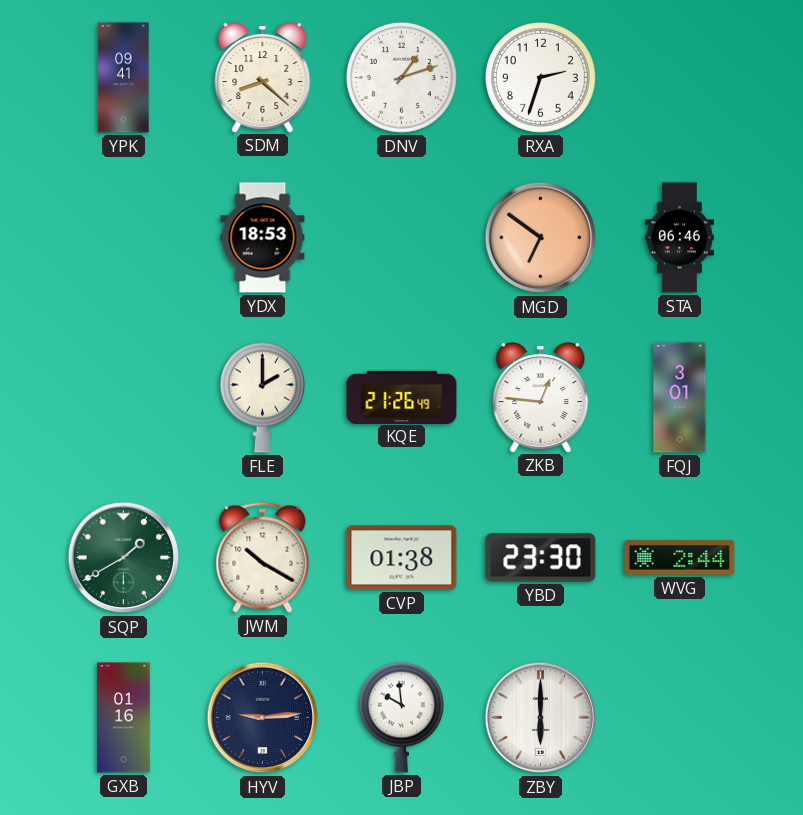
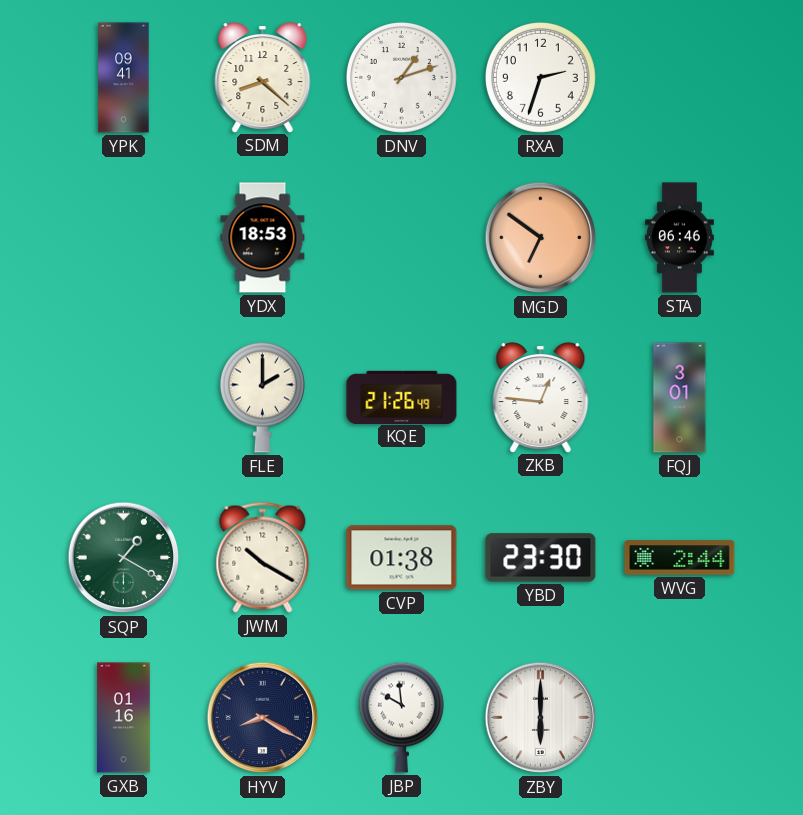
SQP: 1:40 -> 1:20 (124, 558)
HYV: 9:14 -> 8:20 (263, 718)
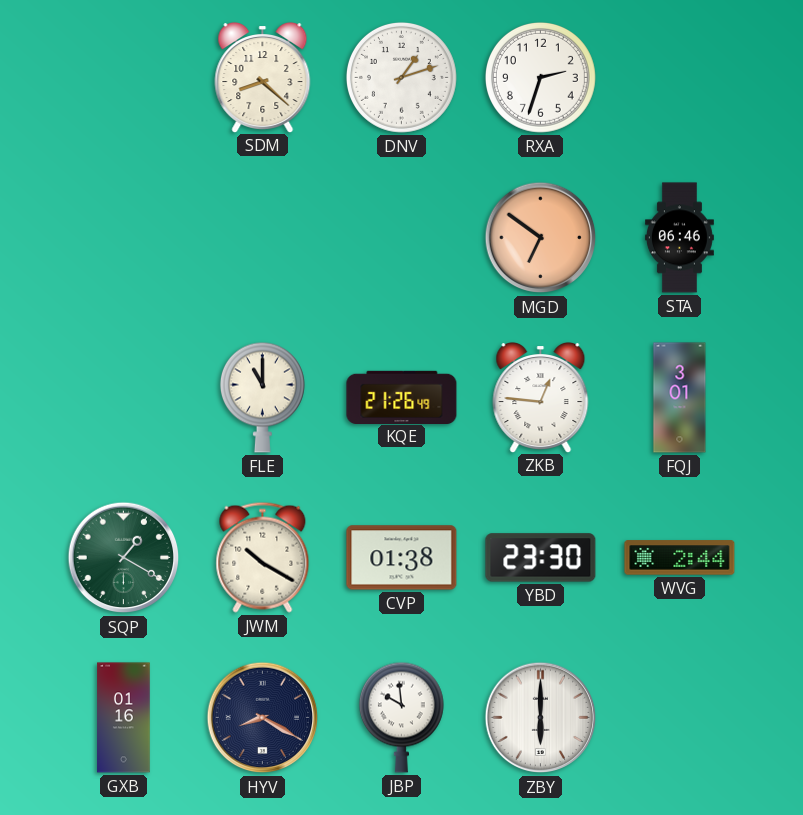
YPK: 09:41 -> none (124, 78)
YDX: 18:53 -> none (263, 238)
FLE: 2:00 -> 11:00 (262, 397)
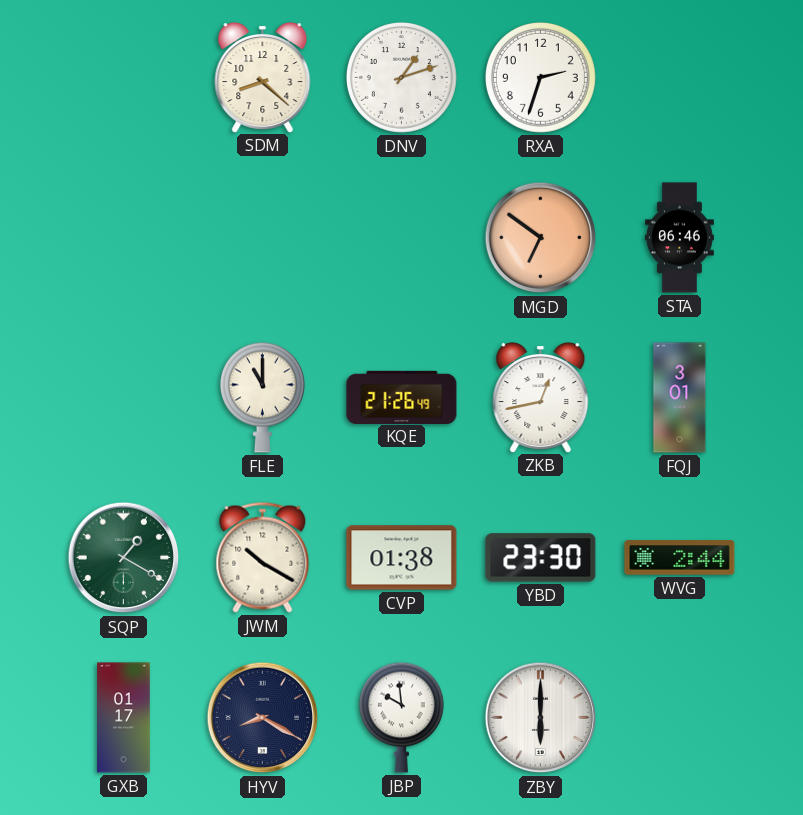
ZKB: 12:46 -> 12:43 (541, 398)
GXB: 01:16 -> 01:17 (124, 718)
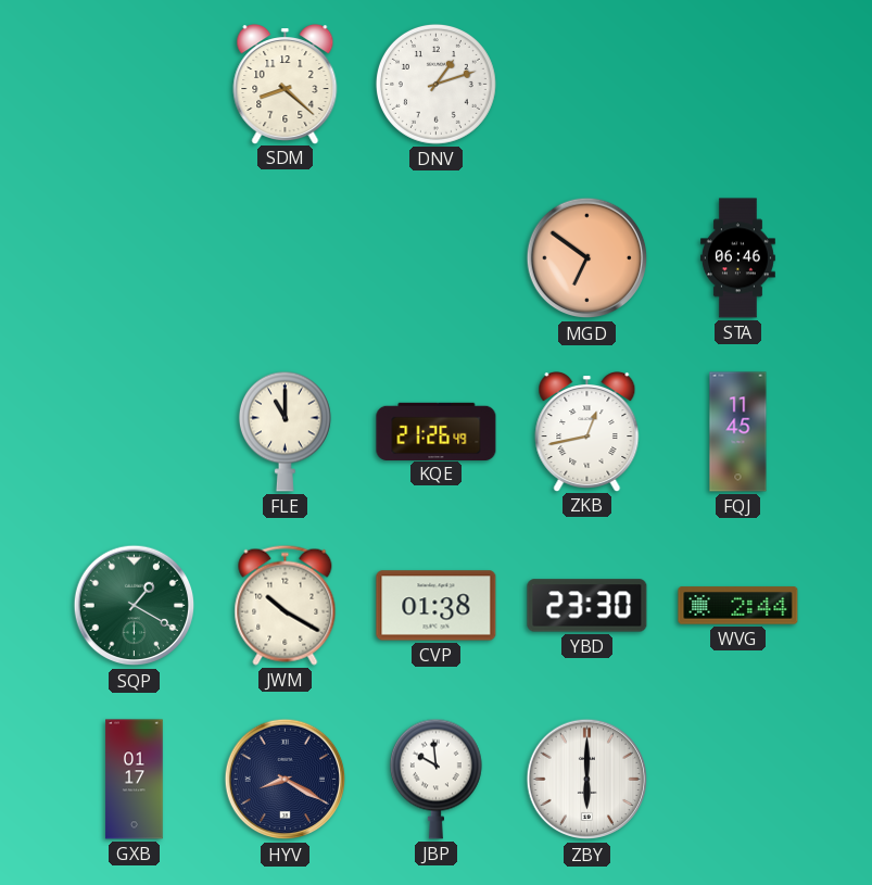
RXA: 2:33 -> none (540, 77)
FQJ: 3:01 -> 11:45 (738, 432)
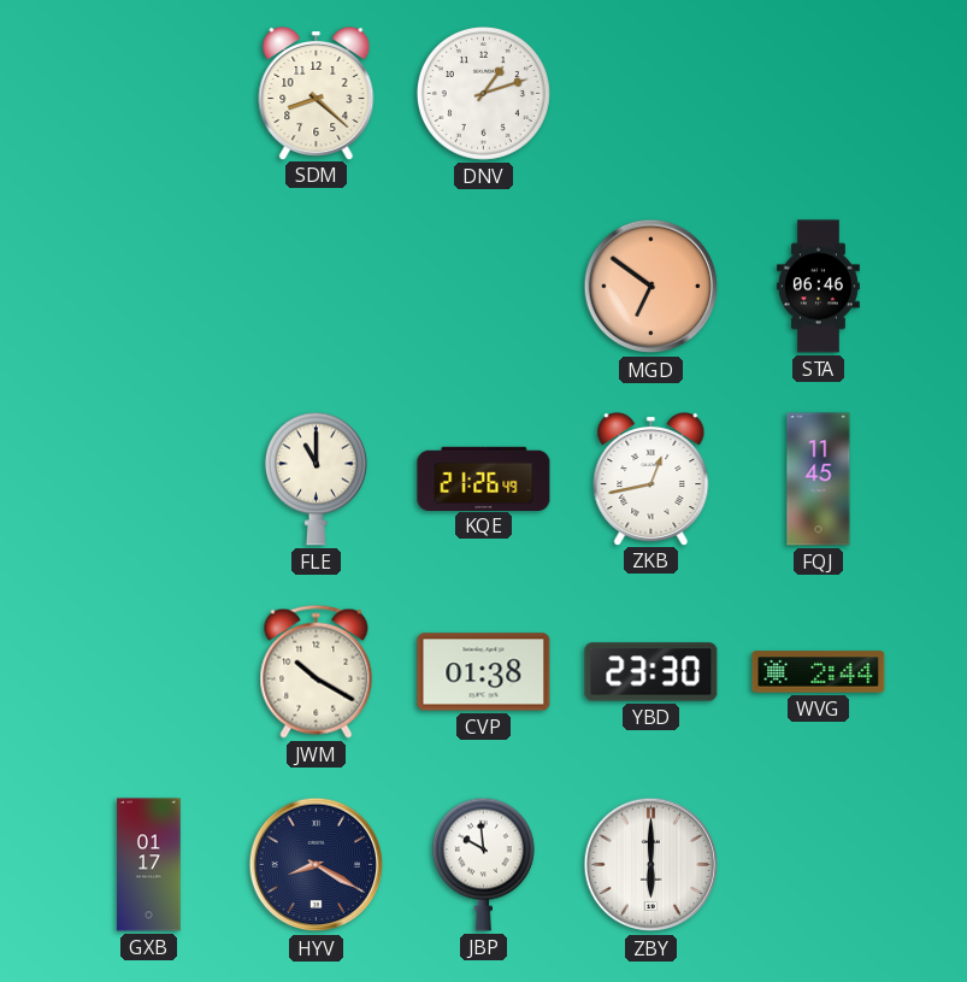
SQP: 1:20 -> none (135, 606)
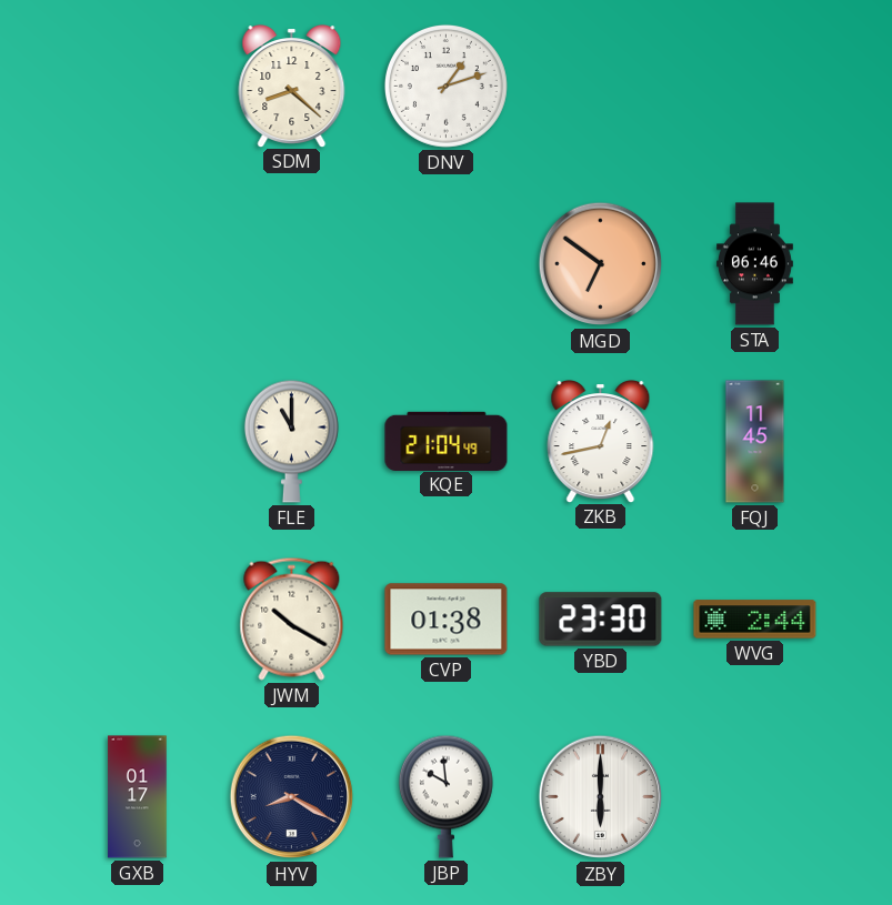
KQE: 21:26 -> 21:04 (447, 441)
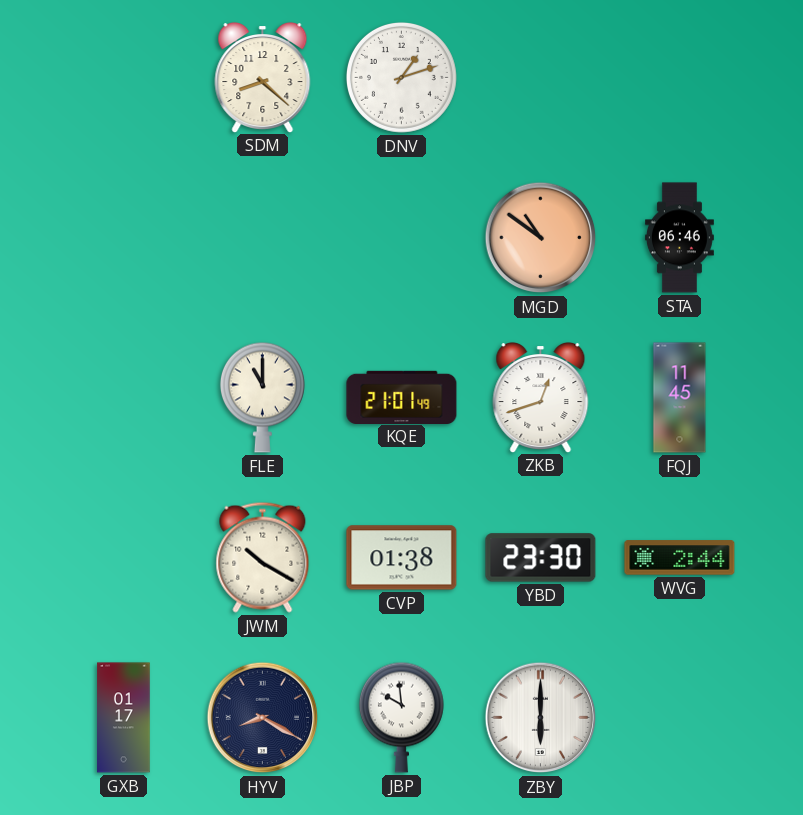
MGD: 6:51 -> 10:51 (541, 238)
KQE: 21:04 -> 21:01 (402, 397)
ZKB: 12:43 -> 12:42 (541, 398)
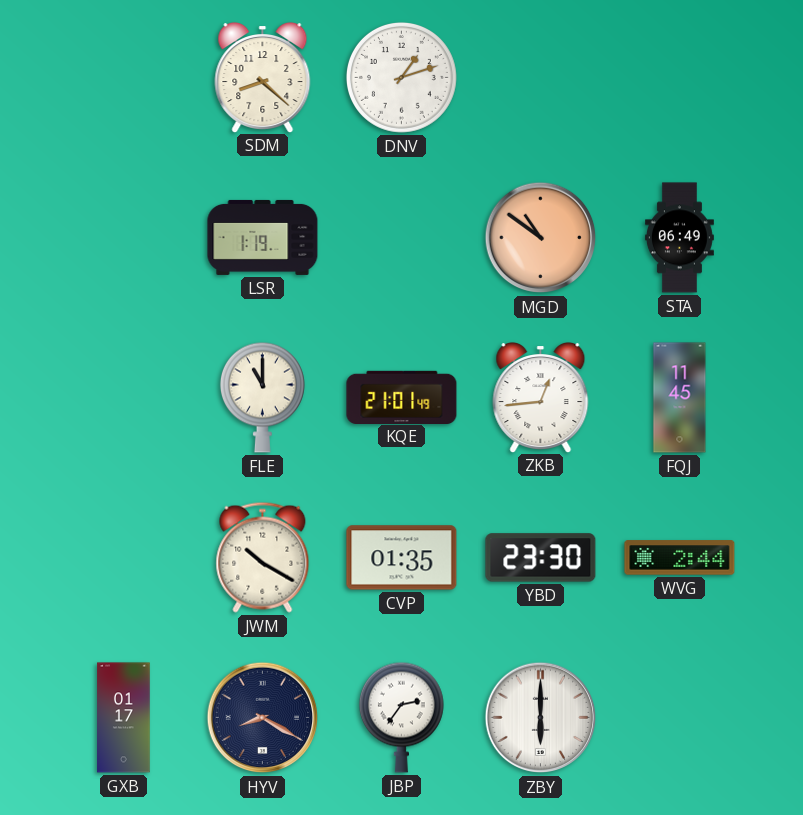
LSR: none -> 1:19 (263, 237)
STA: 06:46 -> 06:49 (679, 238)
ZKB: 12:42 -> 12:44 (541, 398)
CVP: 01:38 -> 01:35 (402, 558)
JBP: 9:59 -> 2:36 (401, 717)
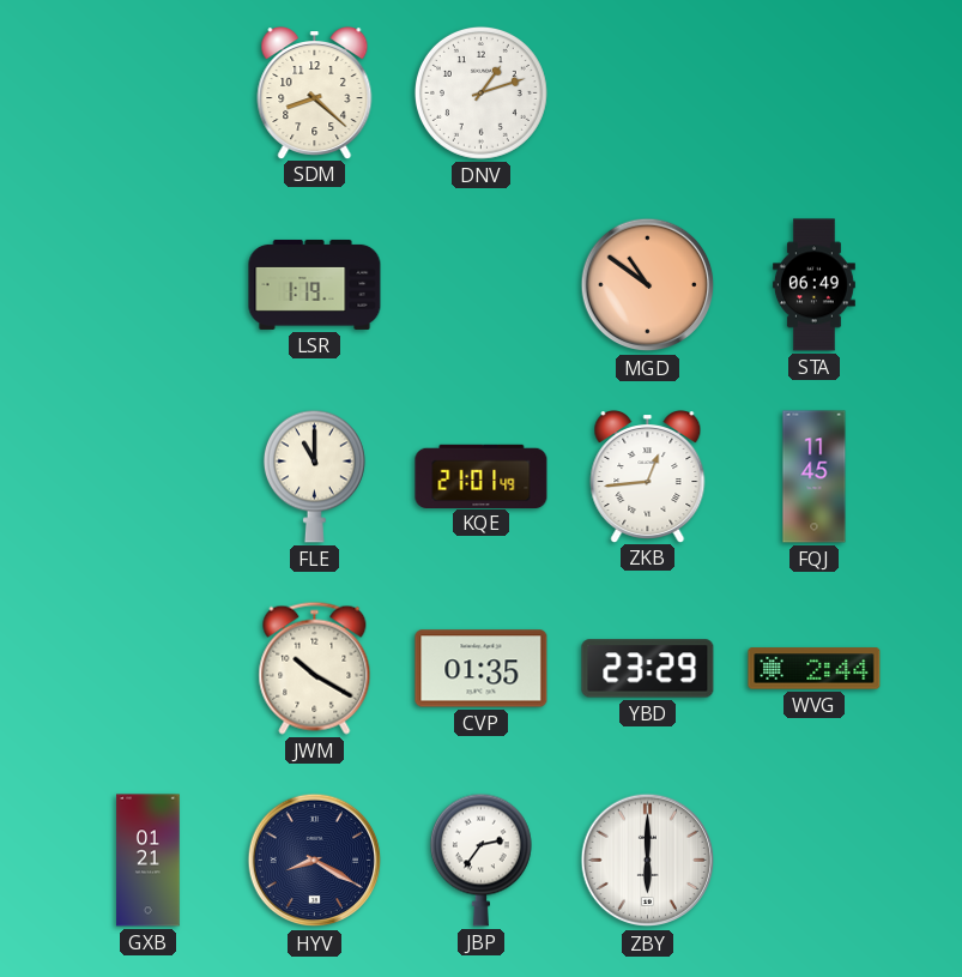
YBD: 23:30 -> 23:29 (648, 669)
GXB: 01:17 -> 01:21 (149, 861)
